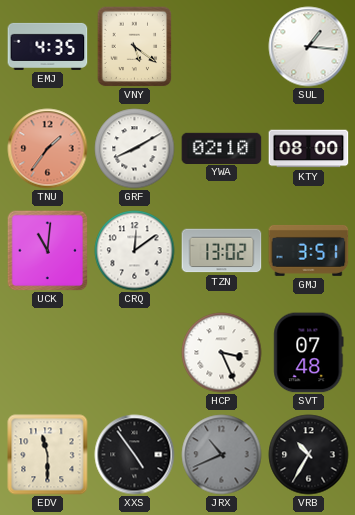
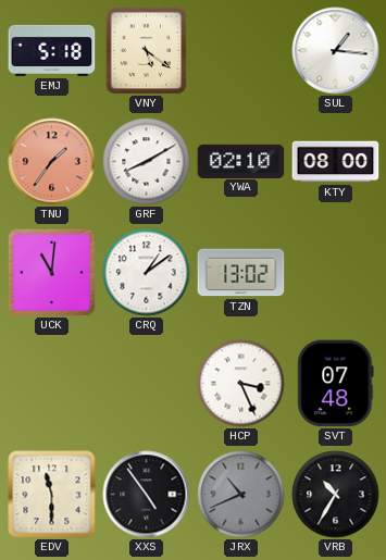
EMJ: 4:35 -> 5:18 (52, 50)
CRQ: 12:09 -> 1:09 (147, 273)
GMJ: 3:51 -> none (309, 250)
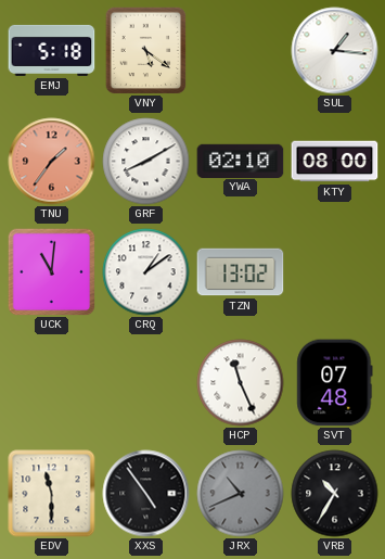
HCP: 3:26 -> 11:26 (241, 383)
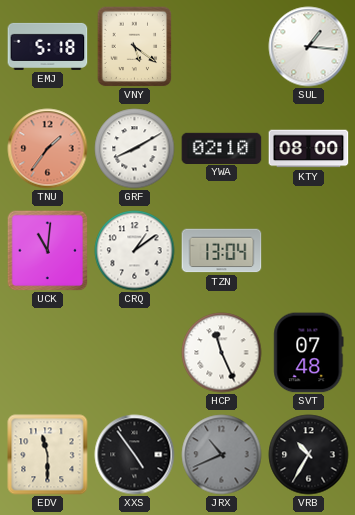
TZN: 13:02 -> 13:04 (222, 251)
